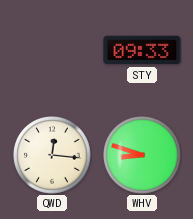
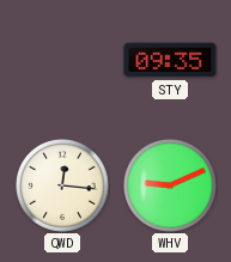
STY: 09:33 -> 09:35 (170, 60)
WHV: 8:48 -> 9:11 (171, 187)
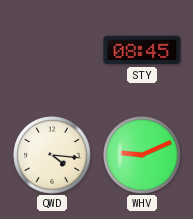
STY: 09:35 -> 08:45 (142, 50)
QWD: 12:16 -> 4:16 (53, 156)
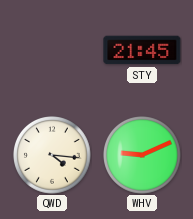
STY: 08:45 -> 21:45 (142, 50)
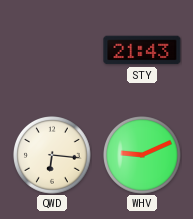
STY: 21:45 -> 21:43 (142, 50)
QWD: 4:16 -> 6:16 (53, 156)
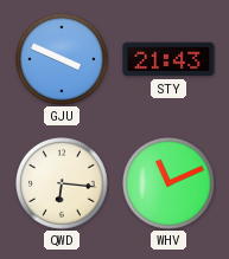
GJU: none -> 3:49 (63, 60)
WHV: 9:11 -> 11:11 (170, 184)
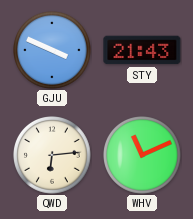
QWD: 6:16 -> 6:14 (53, 156)
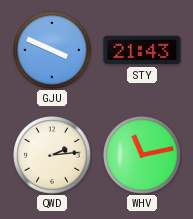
QWD: 6:14 -> 2:14 (53, 156)
WHV: 11:11 -> 11:13 (143, 156)
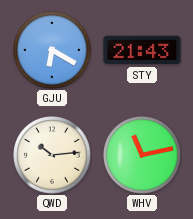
GJU: 3:49 -> 6:20 (53, 51)
QWD: 2:14 -> 10:14 (53, 156)
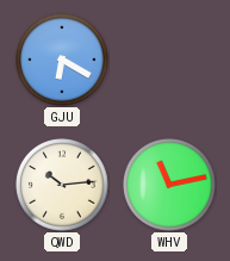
STY: 21:43 -> none (142, 50)
